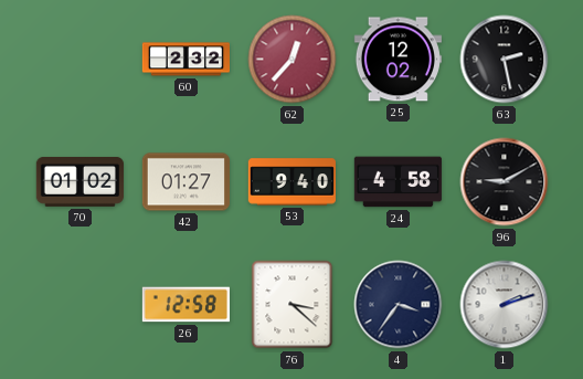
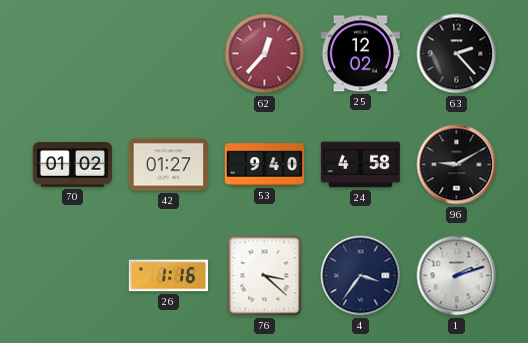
60: 2:32 -> none (185, 60)
63: 2:28 -> 2:23 (457, 54)
26: 12:58 -> 1:16 (168, 276)
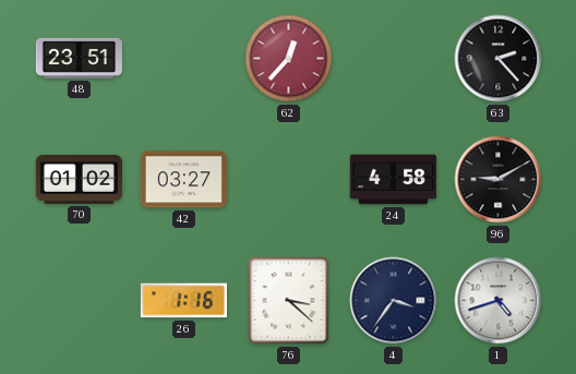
48: none -> 23:51 (79, 58)
25: 12:02 -> none (360, 54)
42: 01:27 -> 03:27 (183, 180)
53: 9:40 -> none (264, 165)
1: 2:12 -> 4:42 (499, 301)
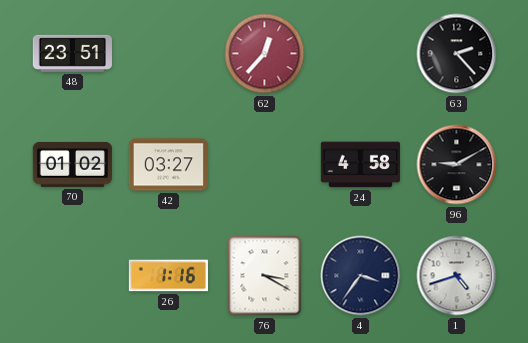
76: 3:22 -> 3:20 (265, 276)
